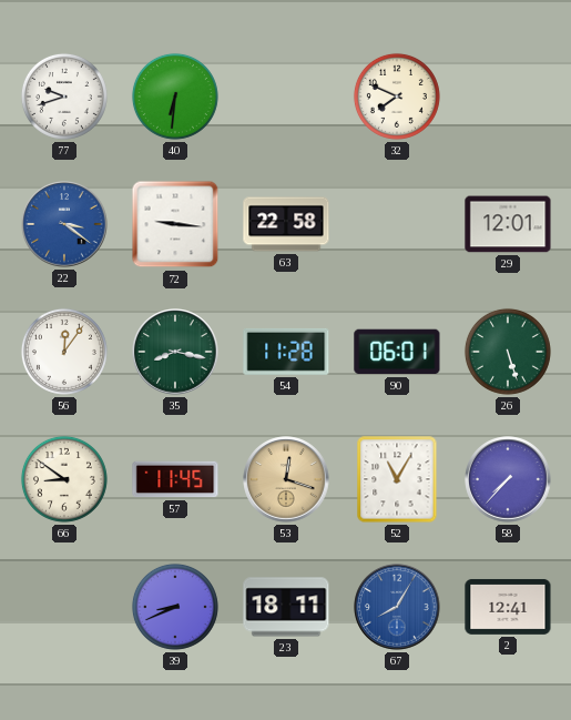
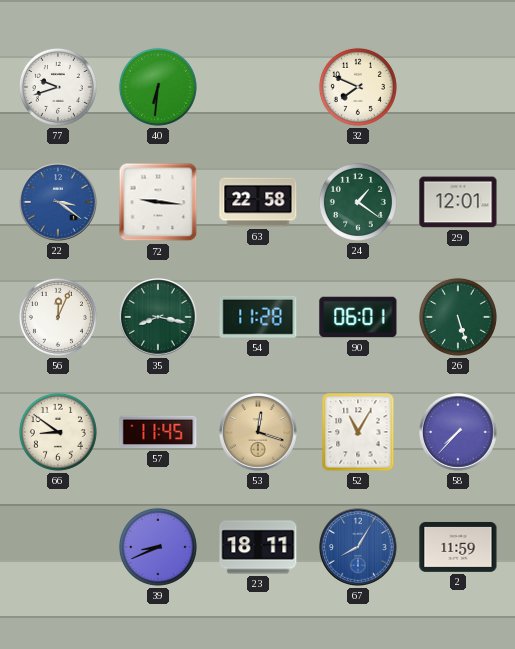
24: none -> 1:21 (358, 202)
56: 12:06 -> 12:04 (58, 317)
2: 12:41 -> 11:59 (458, 547)
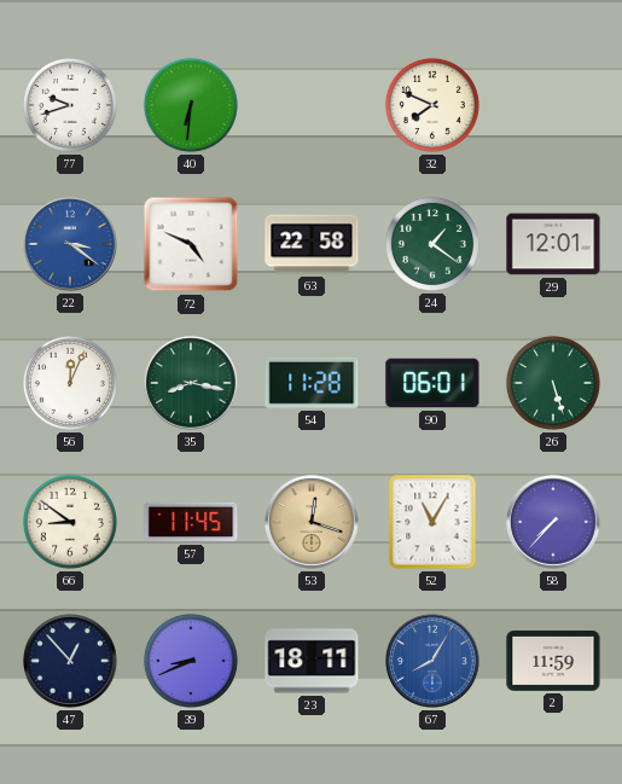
72: 9:16 -> 4:49 (191, 244)
47: none -> 12:53 (70, 661)
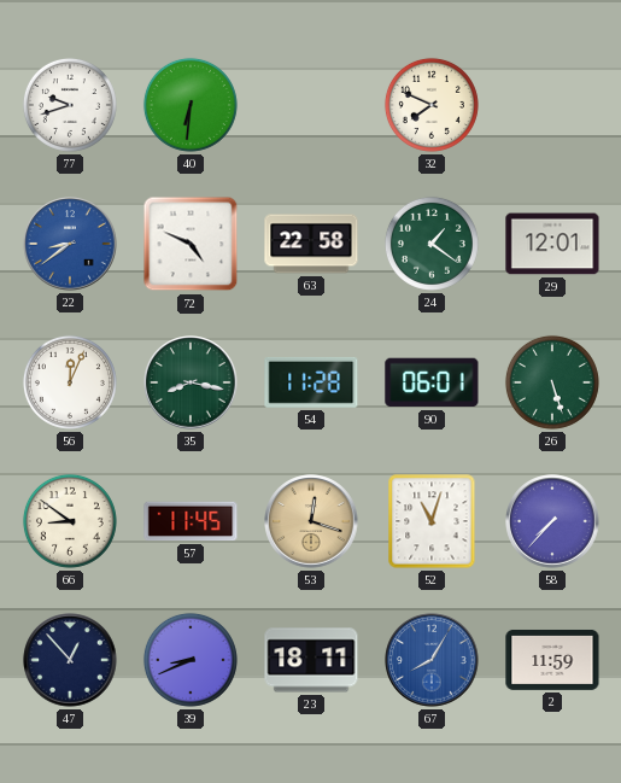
22: 3:21 -> 8:39 (70, 244)
52: 11:05 -> 11:03 (432, 521)
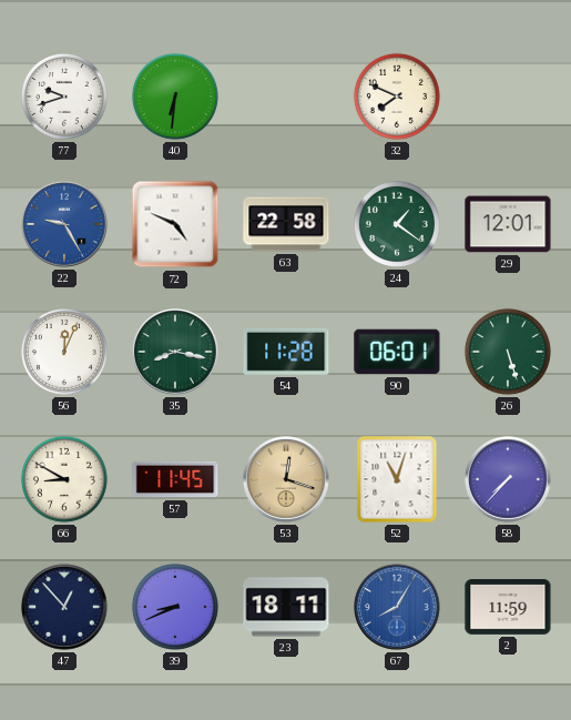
22: 8:39 -> 9:25 (64, 224)
66: 8:51 -> 8:50 (64, 479)
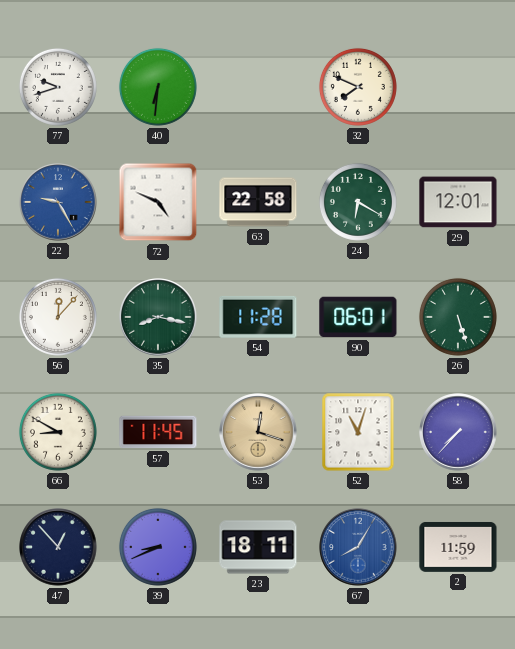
24: 1:21 -> 6:20 (358, 202)
56: 12:04 -> 12:07 (58, 317)
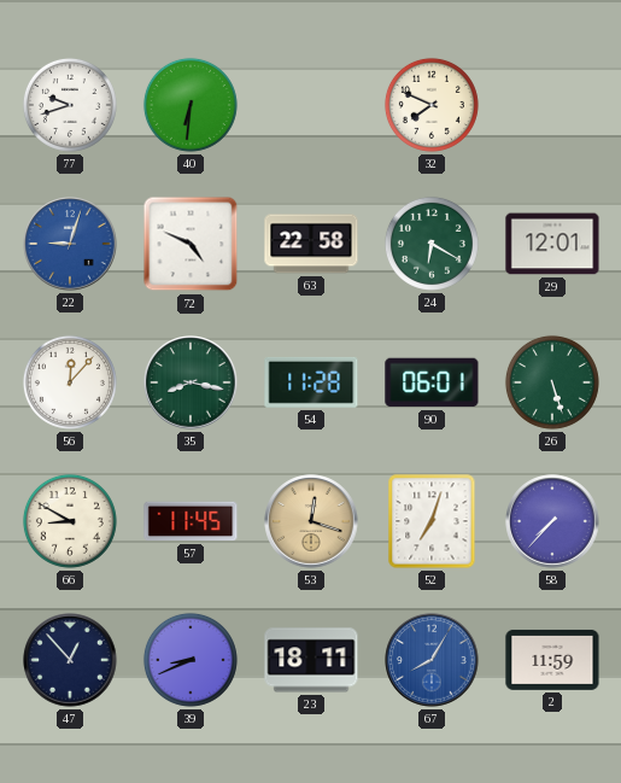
22: 9:25 -> 9:03 (70, 244)
52: 11:03 -> 7:03 (432, 521)
